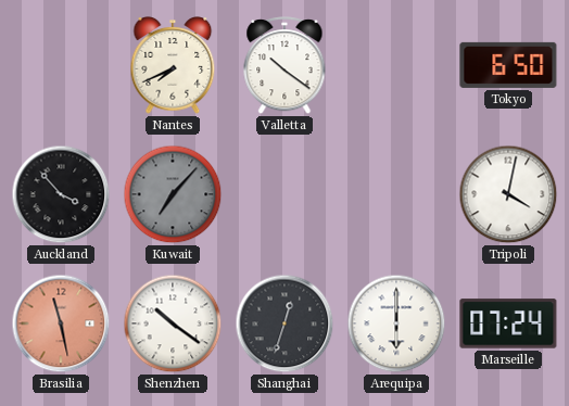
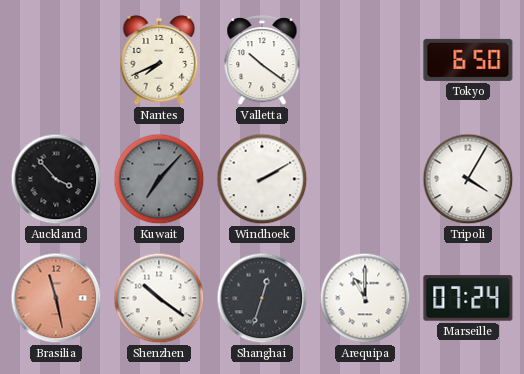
Windhoek: none -> 2:10 (262, 179)
Tripoli: 4:02 -> 4:05 (468, 179)
Arequipa: 6:00 -> 11:00 (365, 298)
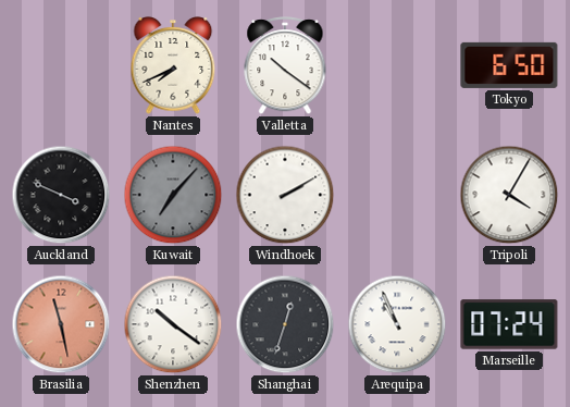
Auckland: 3:53 -> 3:49 (61, 195)
Arequipa: 11:00 -> 10:56 (397, 324)
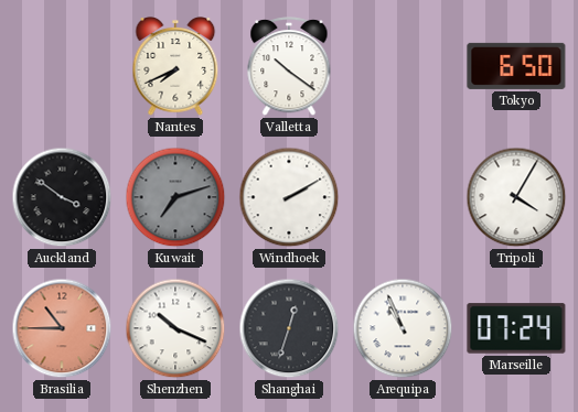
Auckland: 3:49 -> 3:51 (62, 197)
Kuwait: 7:07 -> 7:12 (175, 197)
Brasilia: 11:28 -> 10:45 (62, 328)
Shenzhen: 10:21 -> 10:19 (175, 328)
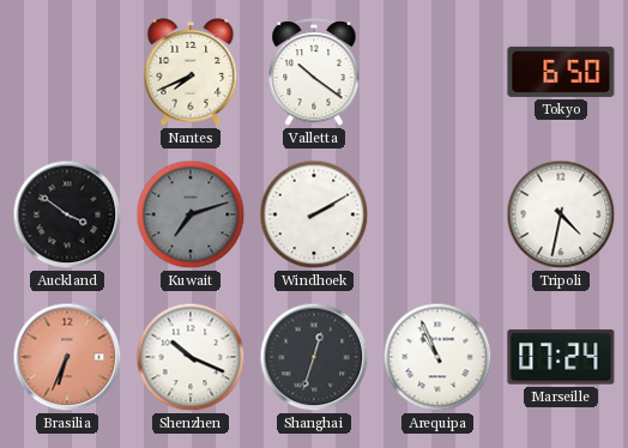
Tripoli: 4:05 -> 4:32 (561, 214)
Brasilia: 10:45 -> 6:34 (67, 357)
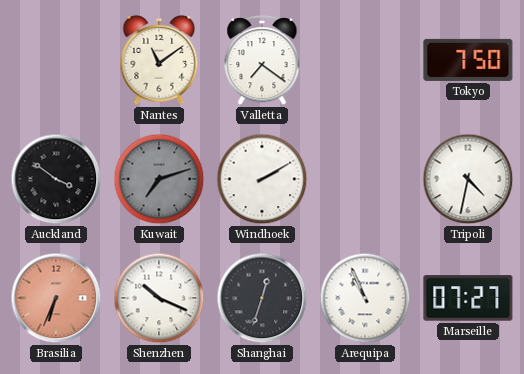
Nantes: 7:41 -> 11:09 (159, 61)
Valletta: 10:21 -> 7:21 (262, 61)
Tokyo: 6:50 -> 7:50 (468, 60)
Marseille: 07:24 -> 07:27 (468, 298)
